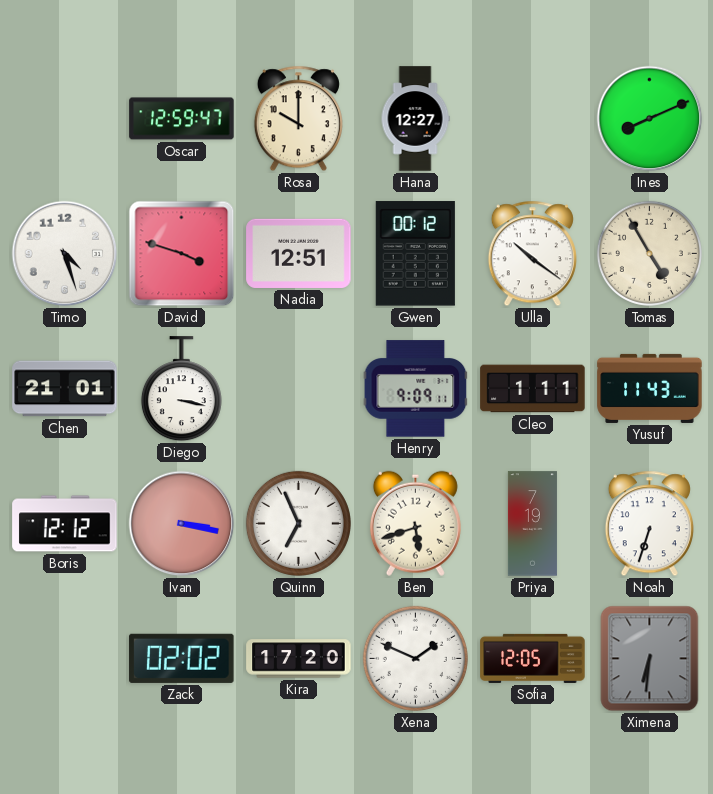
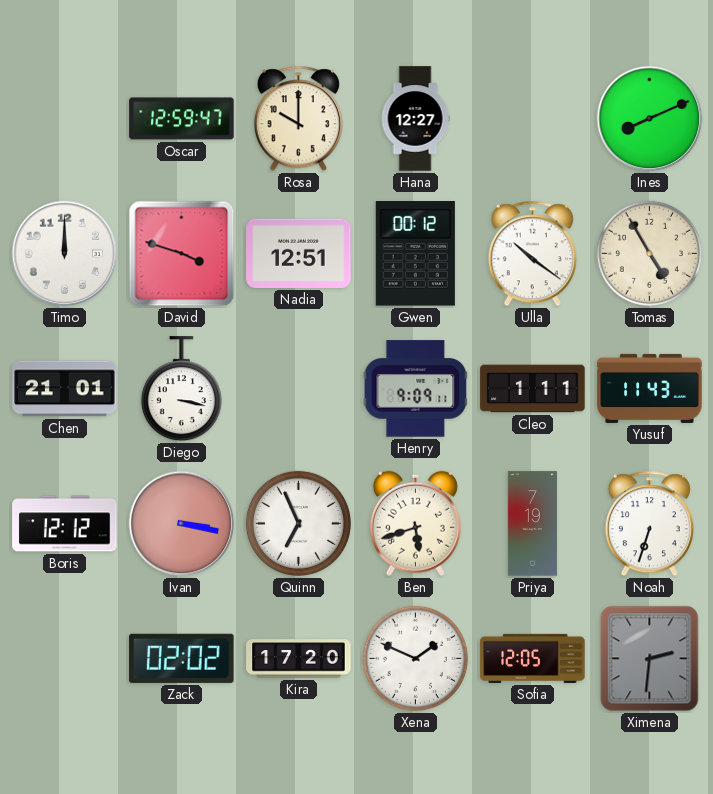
Timo: 4:27 -> 12:00 (65, 254)
Ximena: 6:31 -> 2:31 (650, 659)
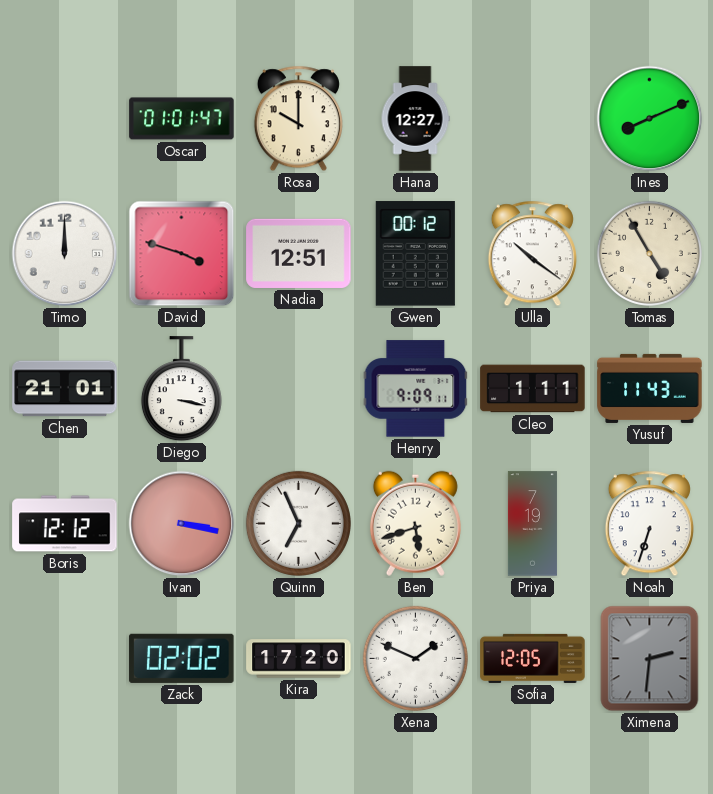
Oscar: 12:59 -> 01:01 (182, 119)
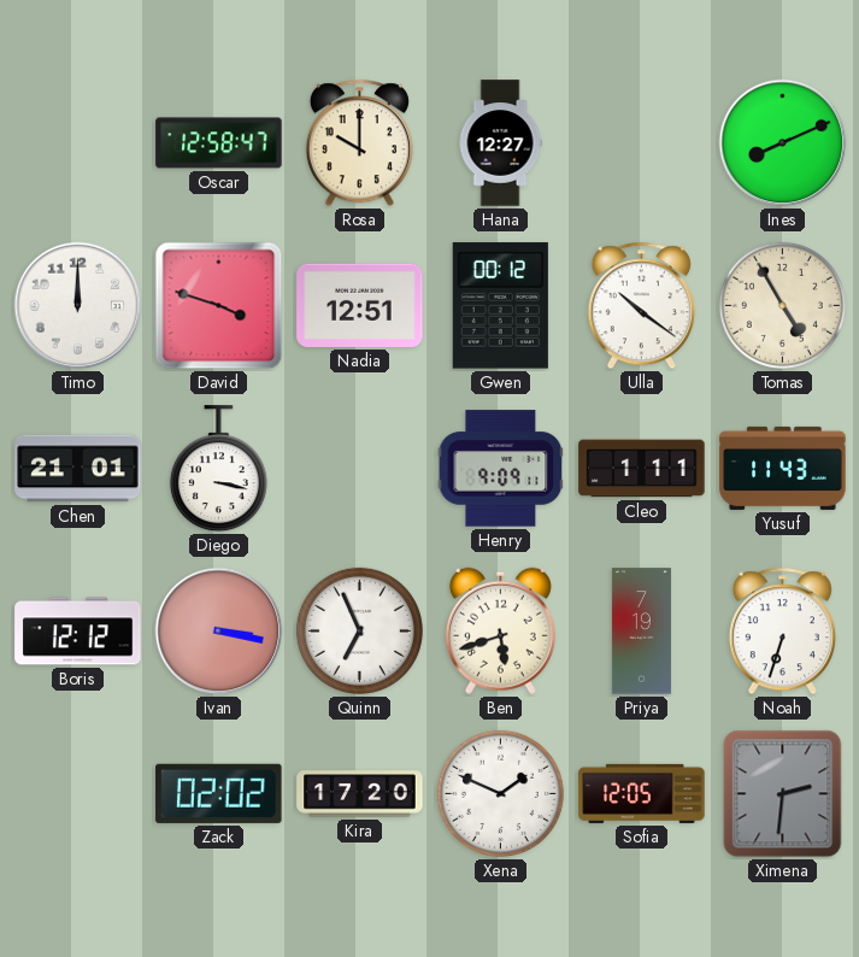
Oscar: 01:01 -> 12:58 (219, 143)
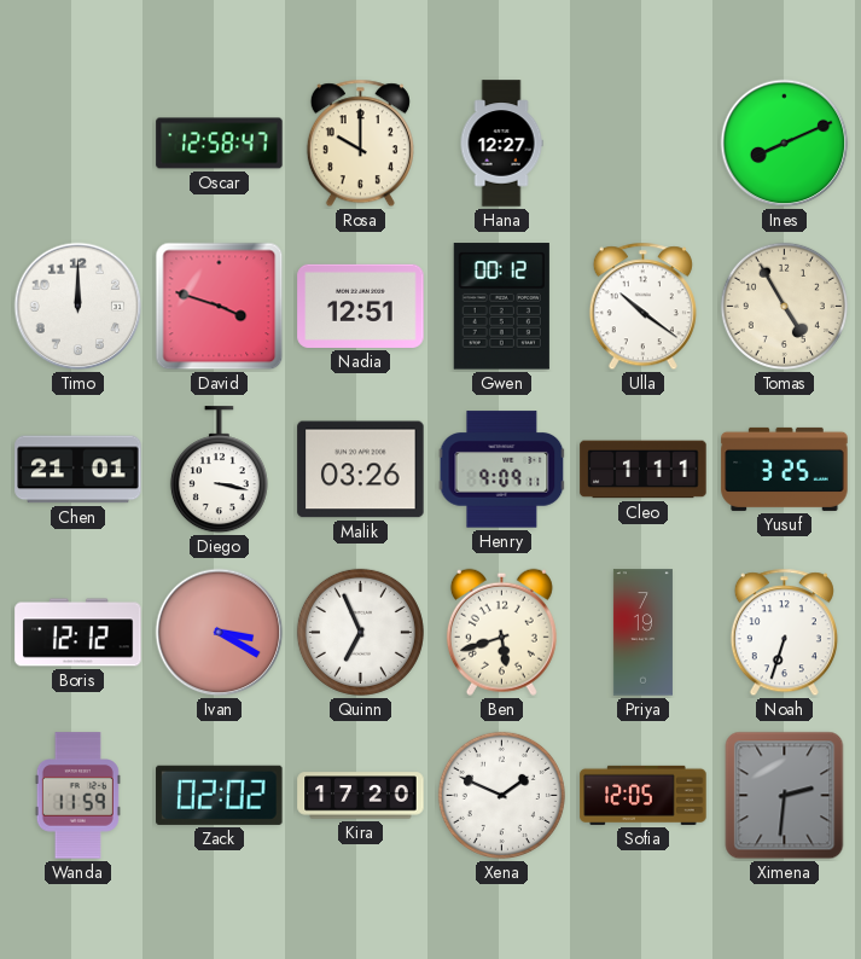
Malik: none -> 03:26 (361, 470)
Yusuf: 11:43 -> 3:25 (785, 469)
Ivan: 3:17 -> 3:20 (220, 633)
Wanda: none -> 11:59 (77, 796)
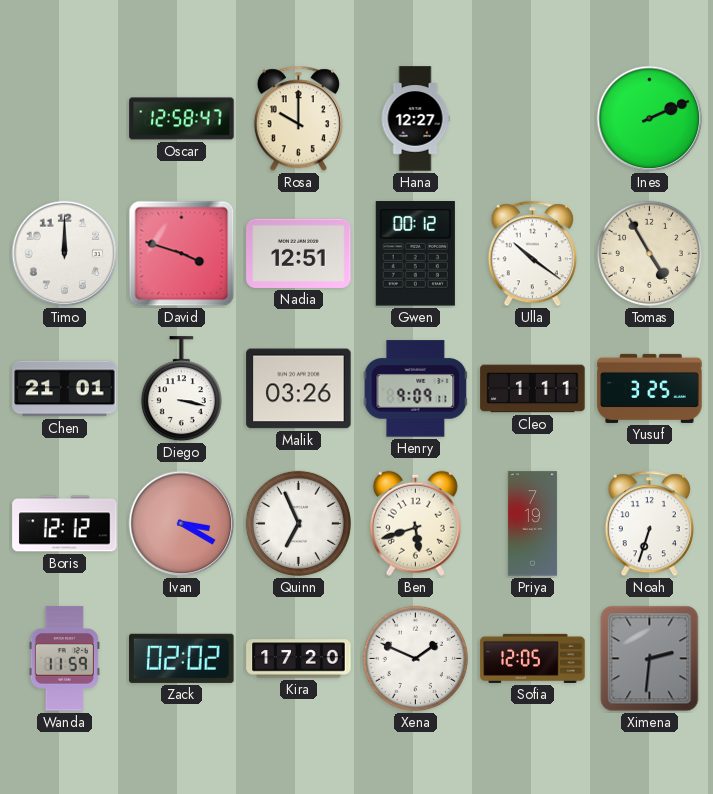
Ines: 8:11 -> 2:11 (650, 119)
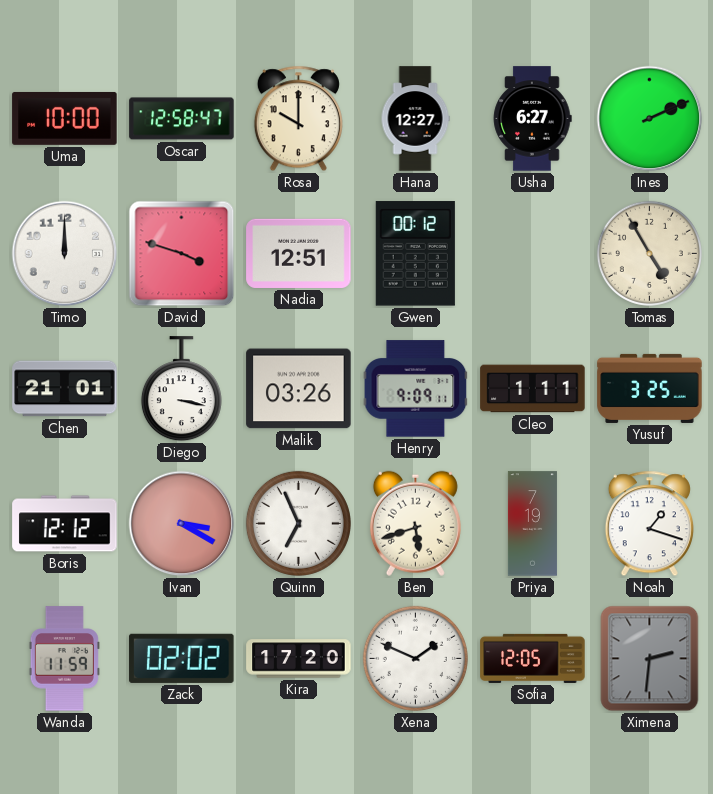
Uma: none -> 10:00 (65, 118)
Usha: none -> 6:27 (532, 119)
Ulla: 10:21 -> none (532, 254)
Noah: 6:33 -> 1:18 (649, 524)
